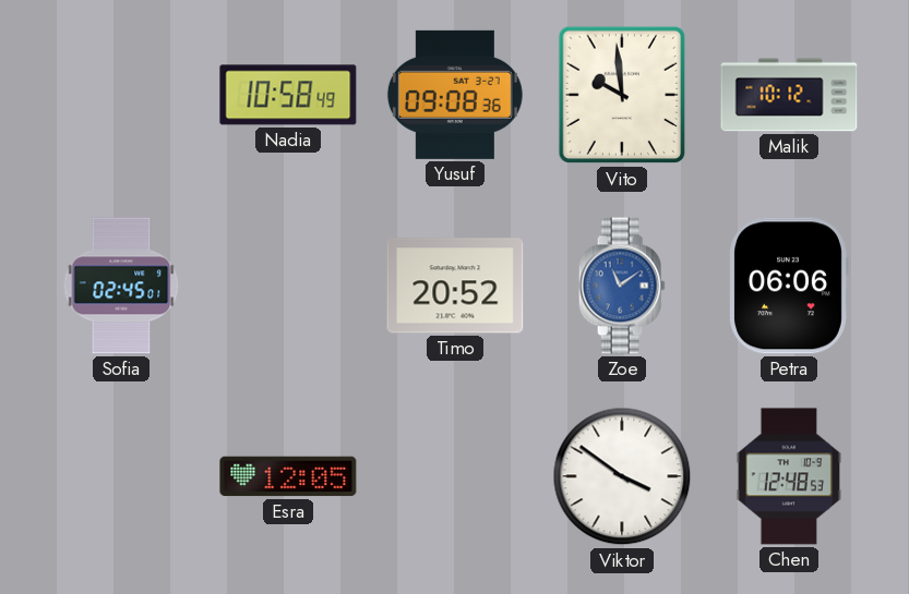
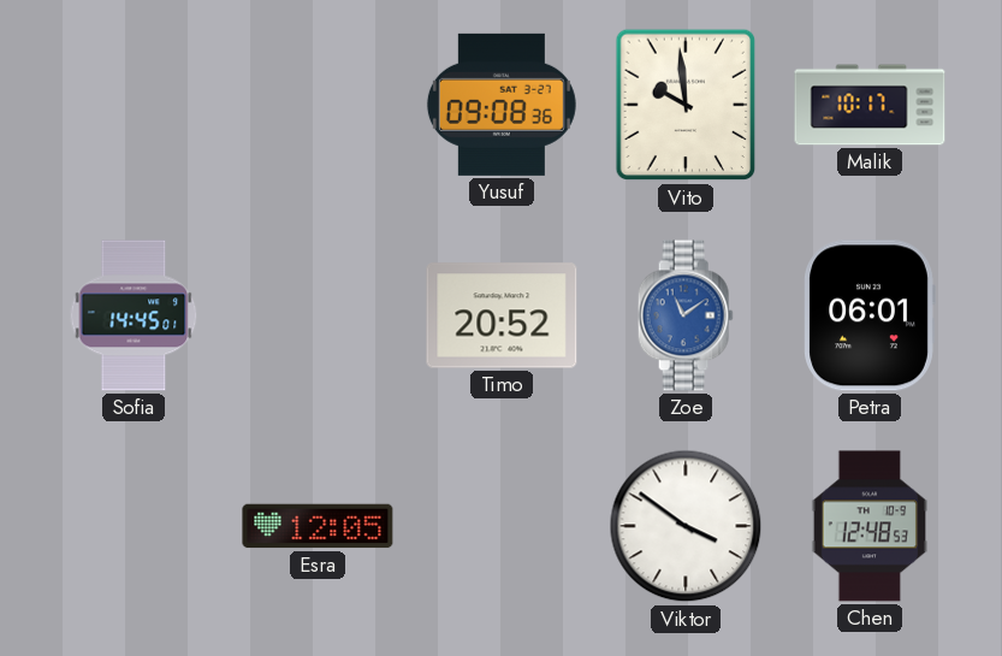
Nadia: 10:58 -> none (288, 95)
Malik: 10:12 -> 10:17 (870, 105)
Sofia: 02:45 -> 14:45 (134, 315)
Petra: 06:06 -> 06:01 (870, 315)
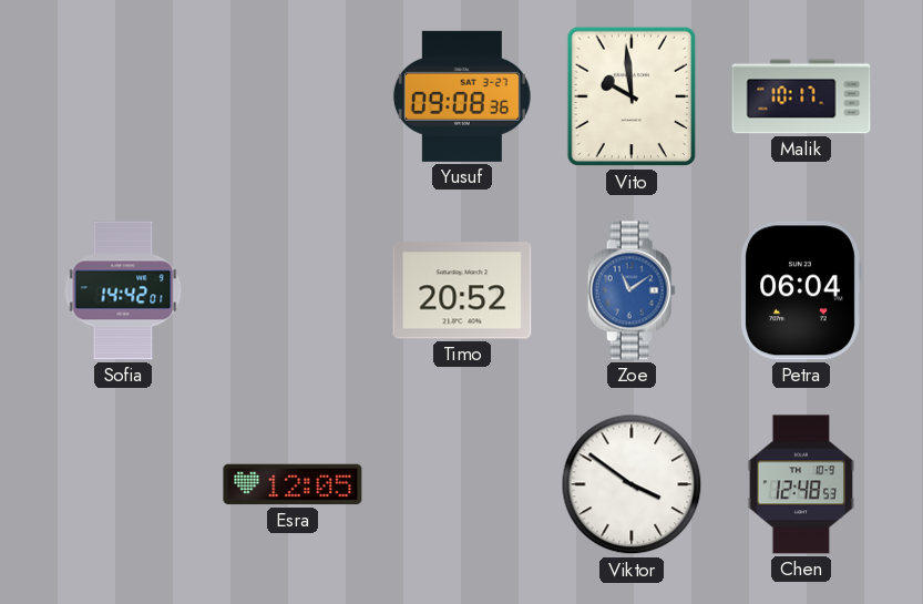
Sofia: 14:45 -> 14:42 (123, 290)
Petra: 06:01 -> 06:04 (801, 290)
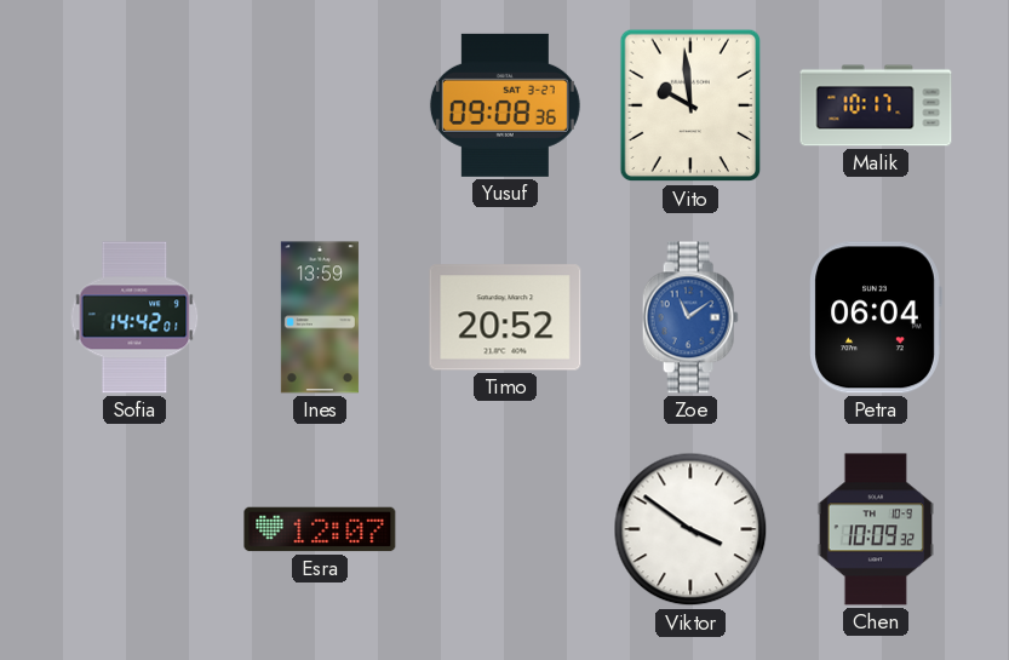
Ines: none -> 13:59 (320, 317)
Esra: 12:05 -> 12:07 (320, 529)
Chen: 12:48 -> 10:09 (875, 529)
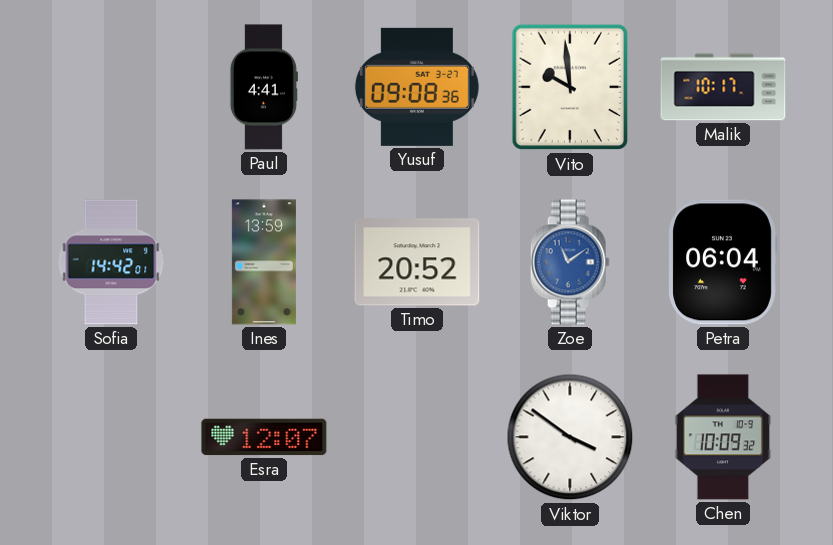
Paul: none -> 4:41 (264, 87)
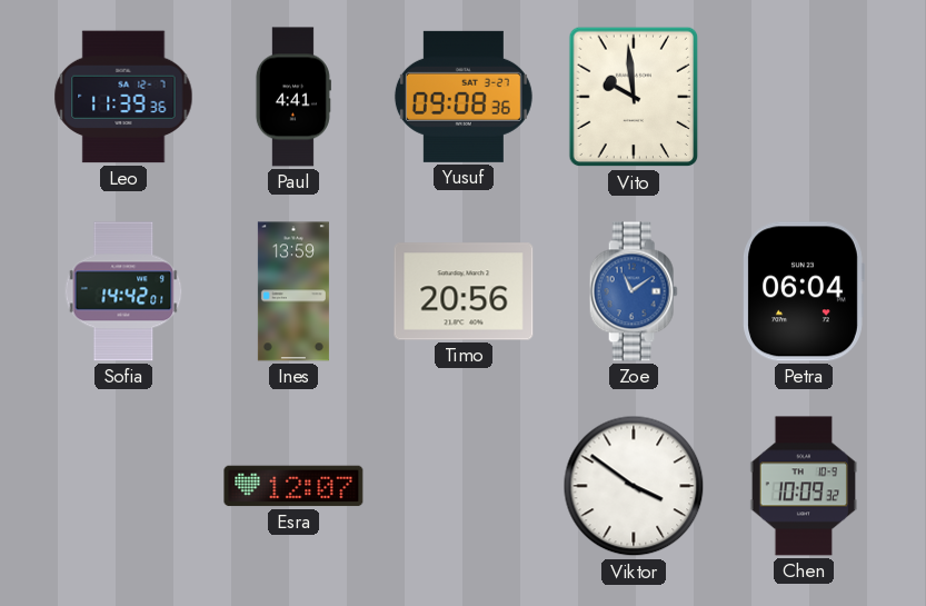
Leo: none -> 11:39 (123, 97)
Malik: 10:17 -> none (723, 87)
Timo: 20:52 -> 20:56 (464, 291)
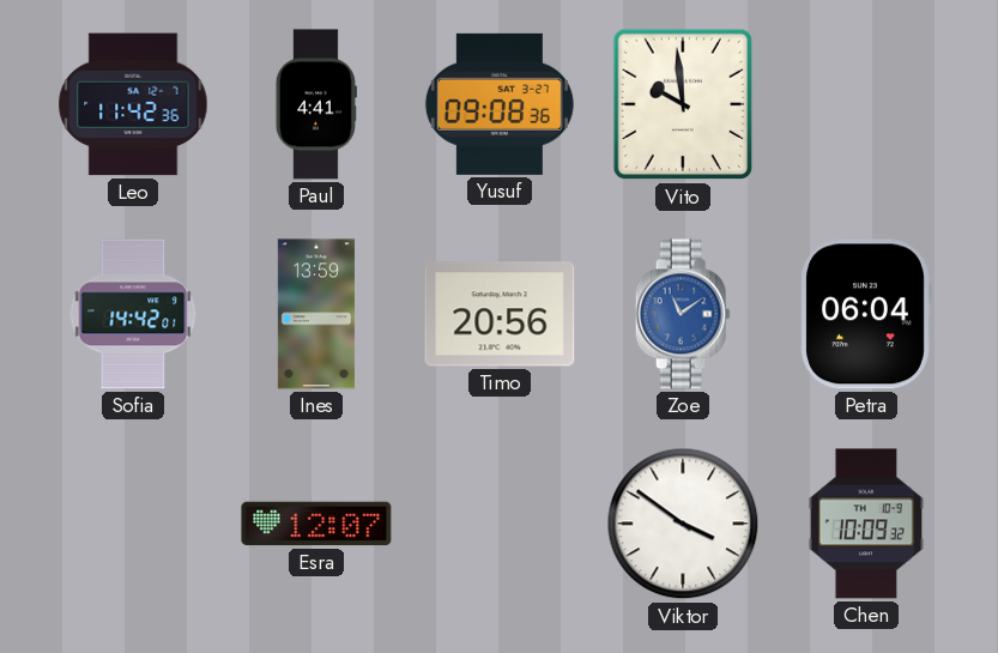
Leo: 11:39 -> 11:42 (133, 104)
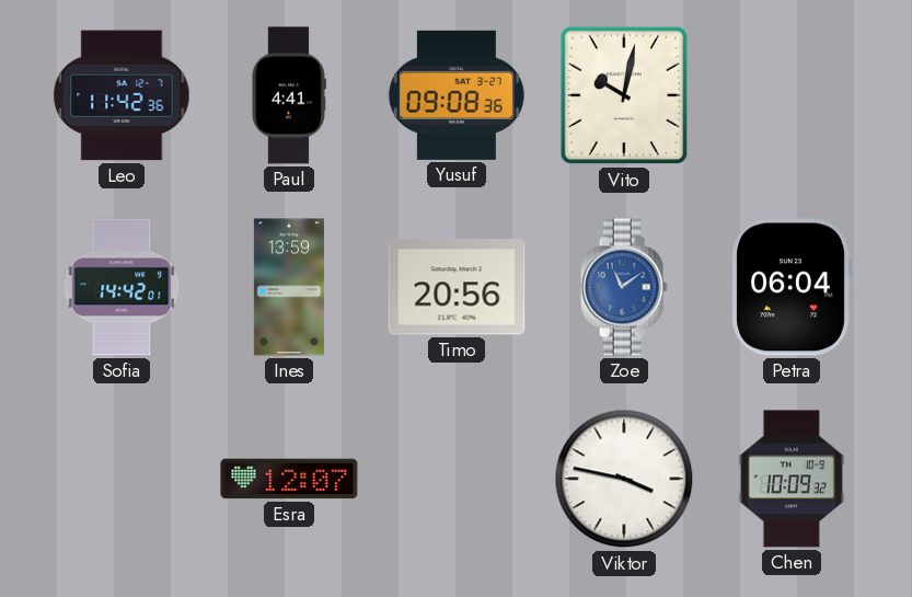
Vito: 9:59 -> 10:02 (624, 95)
Viktor: 3:51 -> 3:47 (624, 479)
